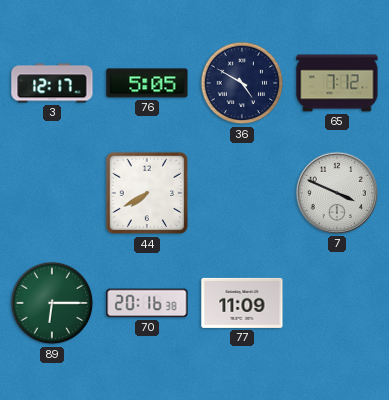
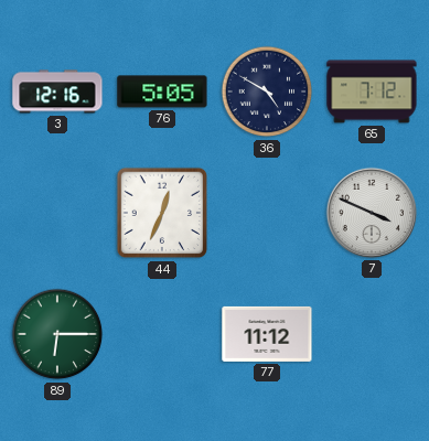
3: 12:17 -> 12:16 (57, 92)
44: 7:40 -> 12:34 (162, 213)
70: 20:16 -> none (147, 303)
77: 11:09 -> 11:12 (267, 334)
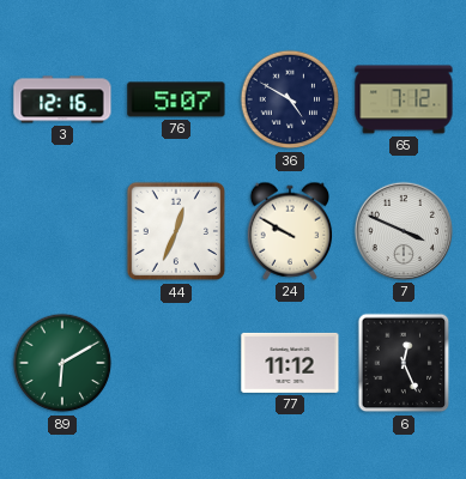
76: 5:05 -> 5:07 (176, 99)
24: none -> 9:50 (290, 231)
89: 6:15 -> 6:10 (62, 363)
6: none -> 12:26 (404, 363)
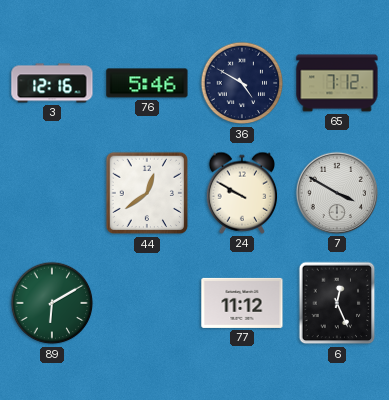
76: 5:07 -> 5:46 (147, 83)
44: 12:34 -> 12:39 (147, 193)
7: 3:49 -> 3:50 (337, 193)
